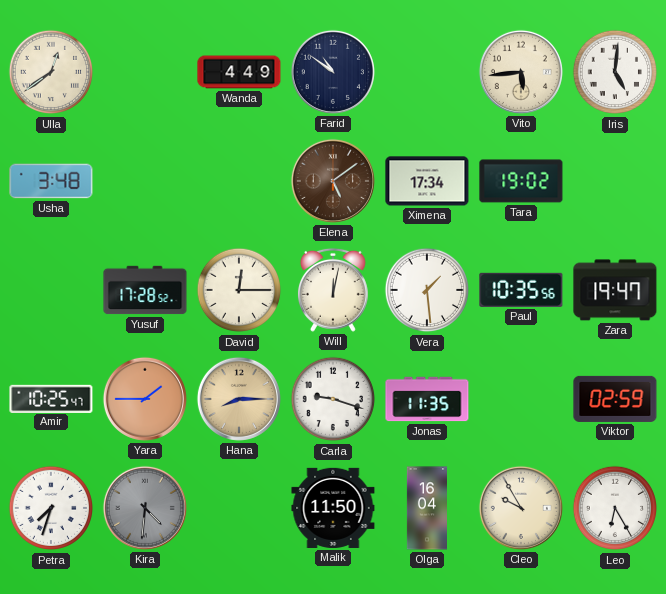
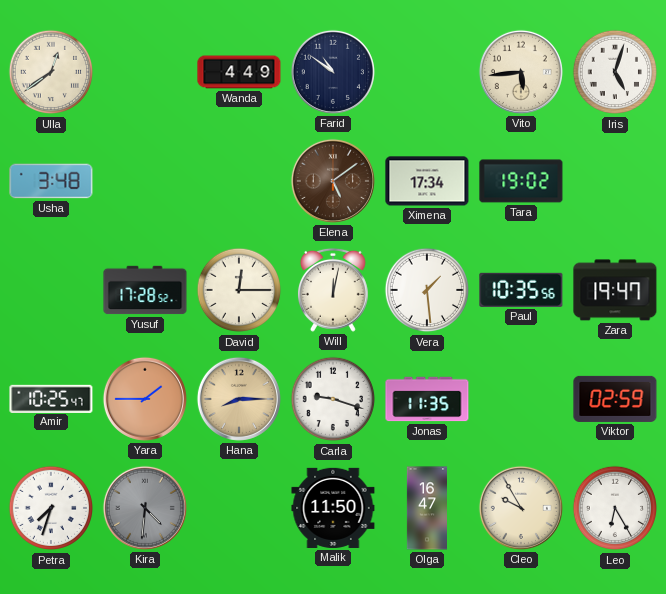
Iris: 5:01 -> 5:03 (615, 72)
Olga: 16:04 -> 16:47 (426, 508)
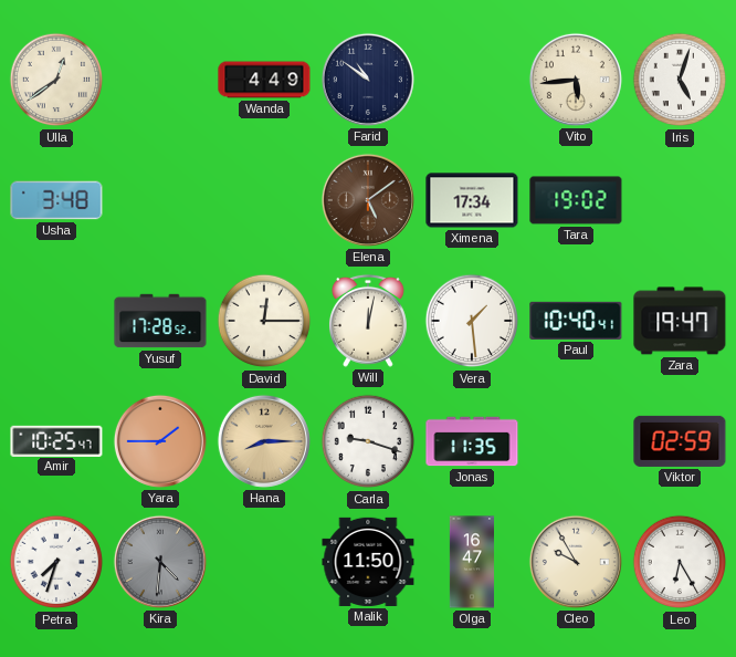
Paul: 10:35 -> 10:40 (576, 321)
